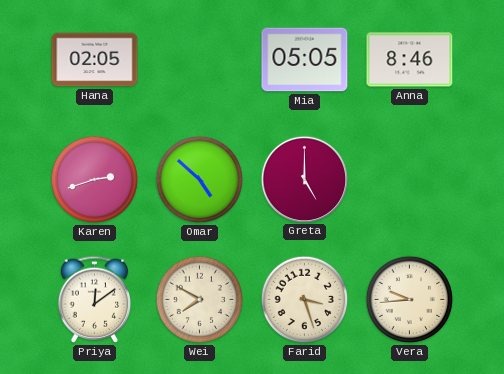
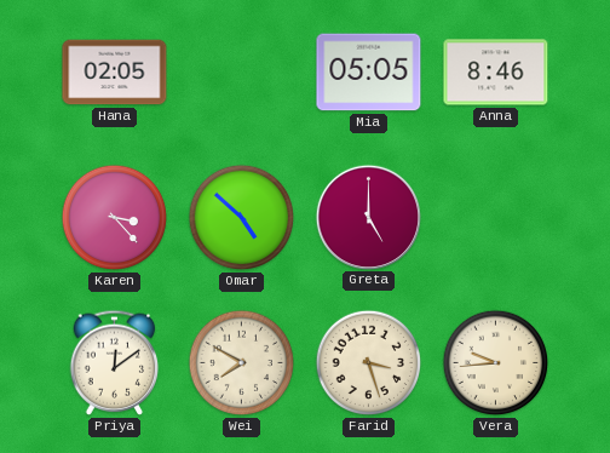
Karen: 2:42 -> 3:23 (115, 218)
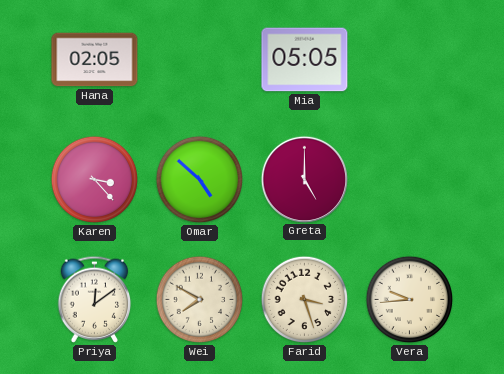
Anna: 8:46 -> none (496, 73)
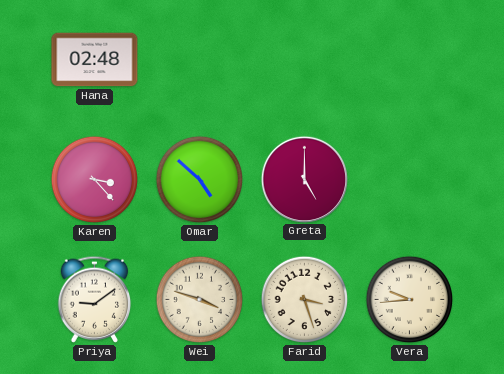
Hana: 02:05 -> 02:48 (95, 60)
Mia: 05:05 -> none (305, 60)
Priya: 12:09 -> 9:09 (95, 299)
Wei: 7:50 -> 3:48 (200, 300)
